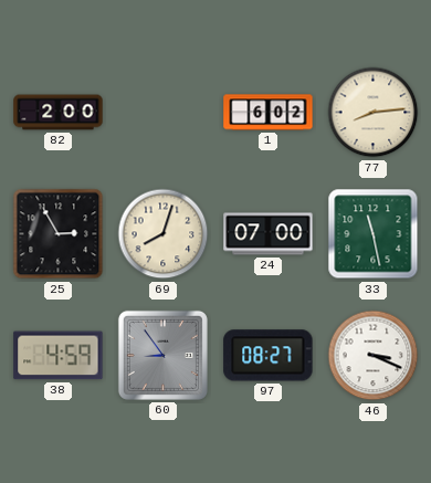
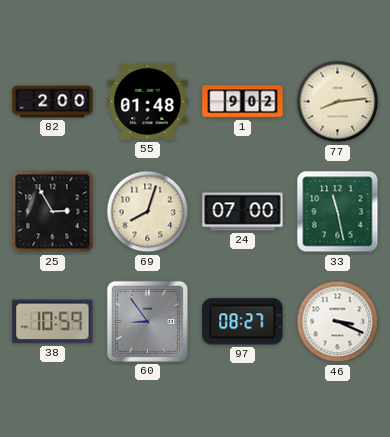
55: none -> 01:48 (148, 101)
1: 6:02 -> 9:02 (243, 102)
38: 4:59 -> 10:59 (53, 322)
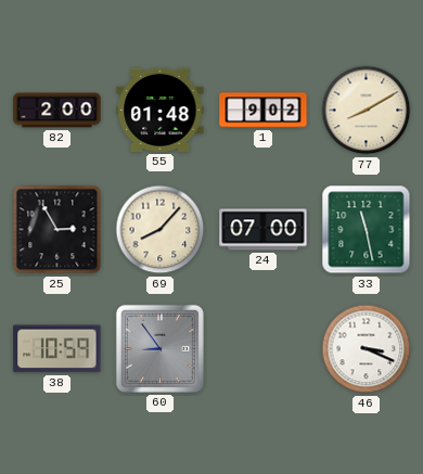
77: 8:14 -> 8:10 (367, 111)
69: 8:03 -> 8:07 (161, 230)
97: 08:27 -> none (243, 322)
